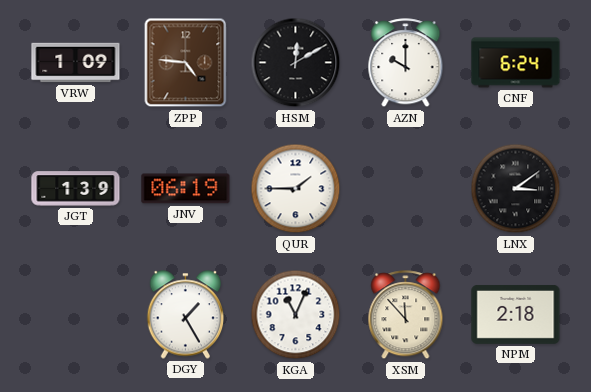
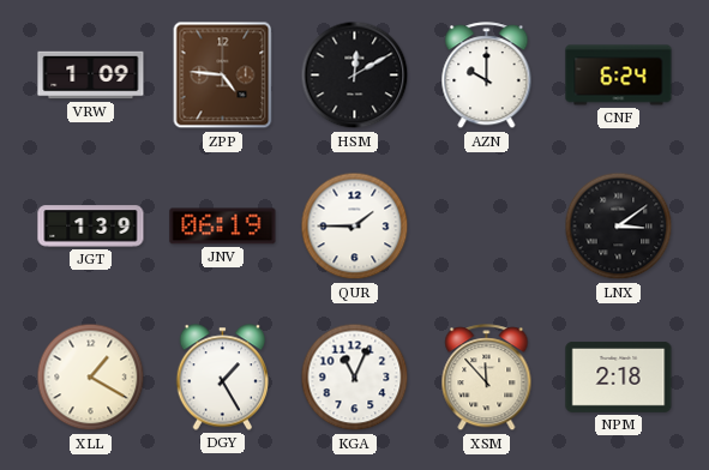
XLL: none -> 1:20 (91, 378)
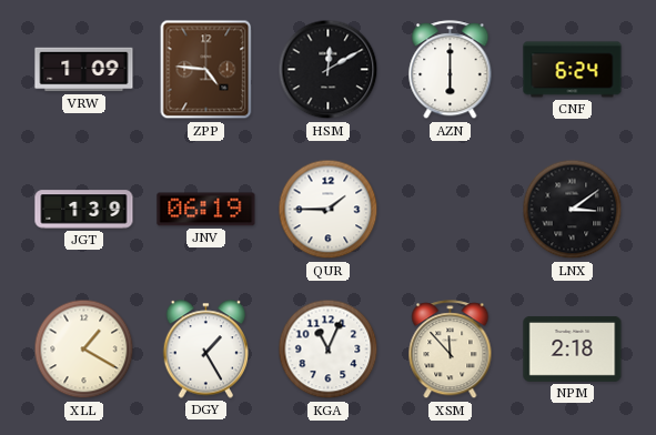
AZN: 10:00 -> 6:00 (451, 70)
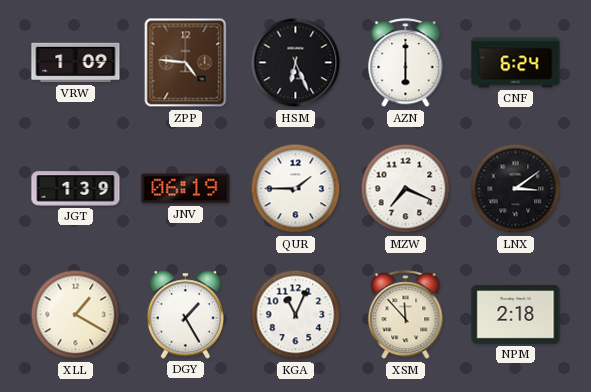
HSM: 12:10 -> 6:26 (296, 63)
MZW: none -> 7:19 (406, 189)
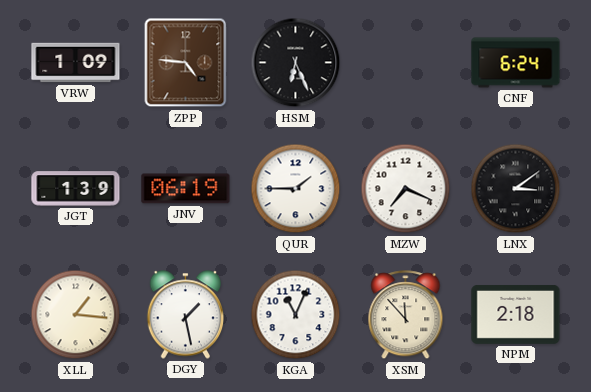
AZN: 6:00 -> none (406, 63)
XLL: 1:20 -> 1:16 (76, 315)
DGY: 1:25 -> 1:28 (186, 315)
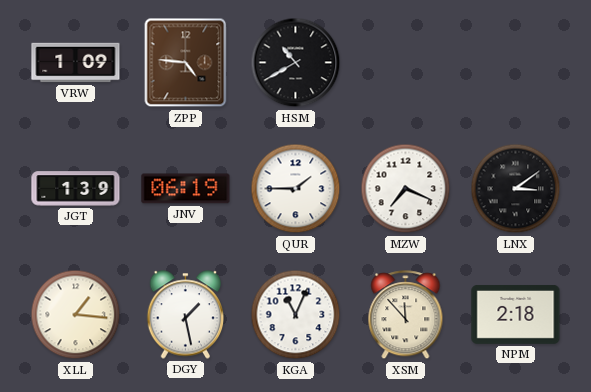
HSM: 6:26 -> 10:40 (296, 63)
CNF: 6:24 -> none (516, 63)
